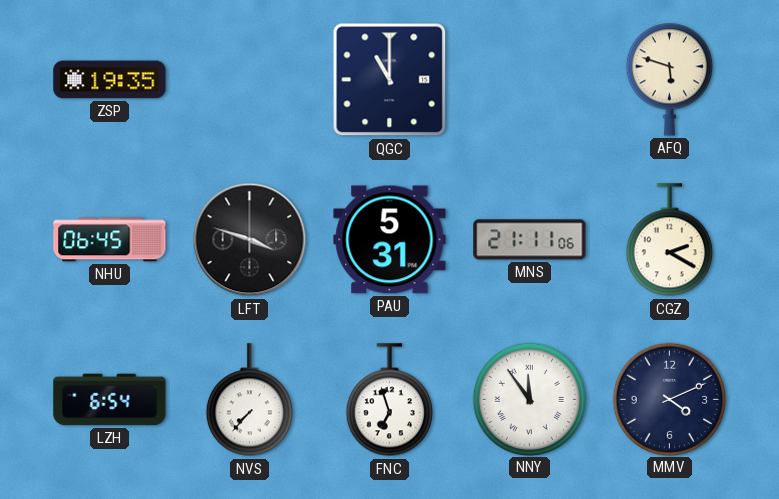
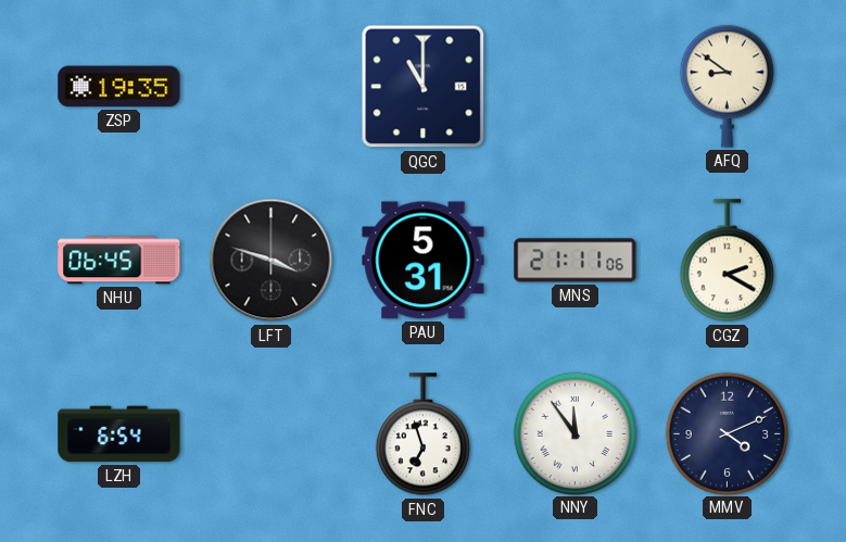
AFQ: 5:48 -> 8:51 (727, 86)
NVS: 7:37 -> none (249, 400)
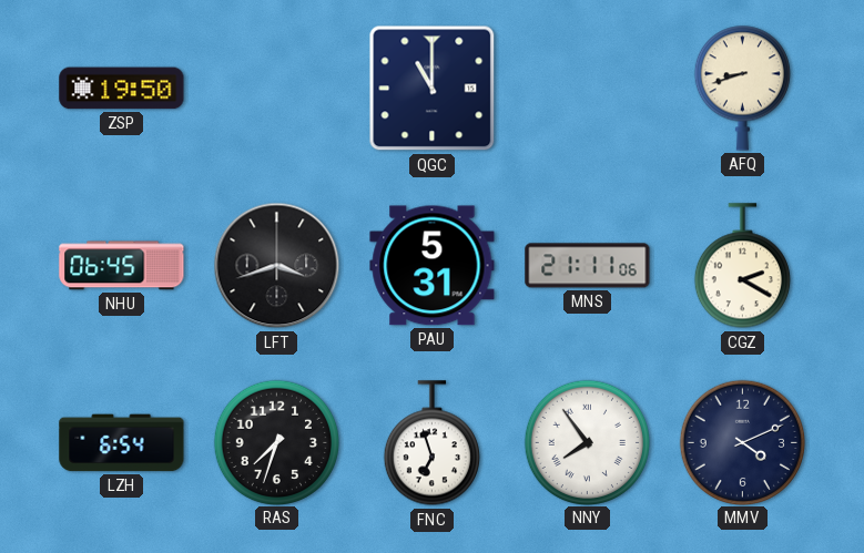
ZSP: 19:35 -> 19:50 (122, 89)
AFQ: 8:51 -> 8:42 (742, 88)
LFT: 3:48 -> 3:42 (277, 266)
RAS: none -> 7:33 (276, 442)
NNY: 11:54 -> 7:54 (587, 442)
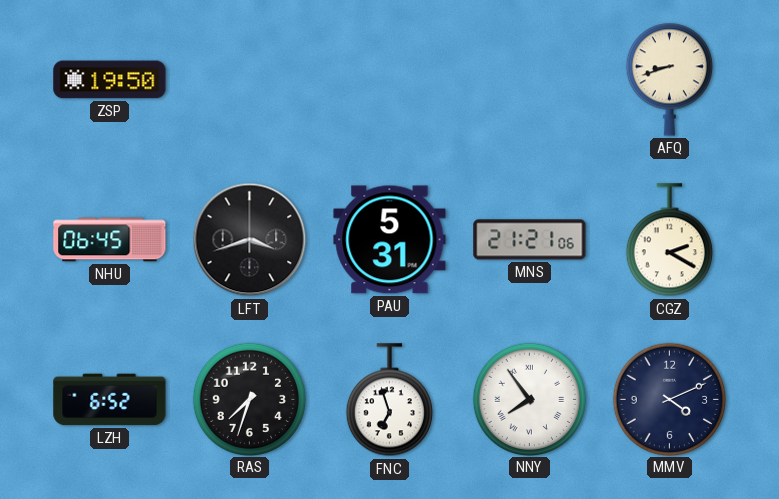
QGC: 11:00 -> none (433, 89)
MNS: 21:11 -> 21:21 (530, 240)
LZH: 6:54 -> 6:52 (110, 400)
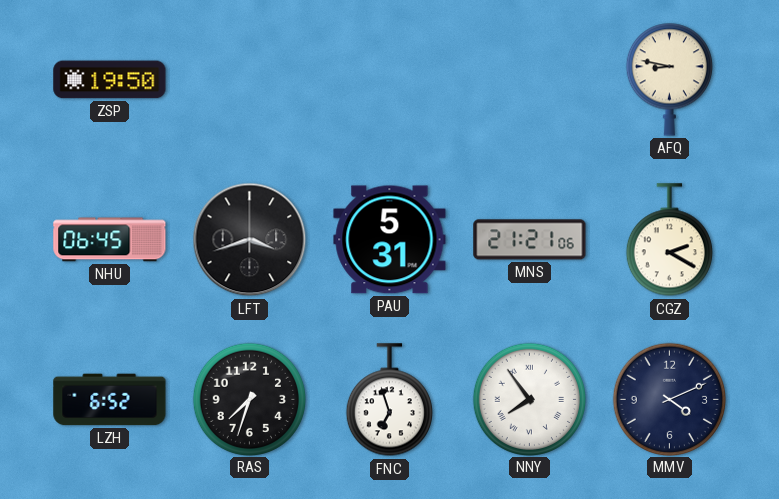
AFQ: 8:42 -> 8:47 (669, 79)
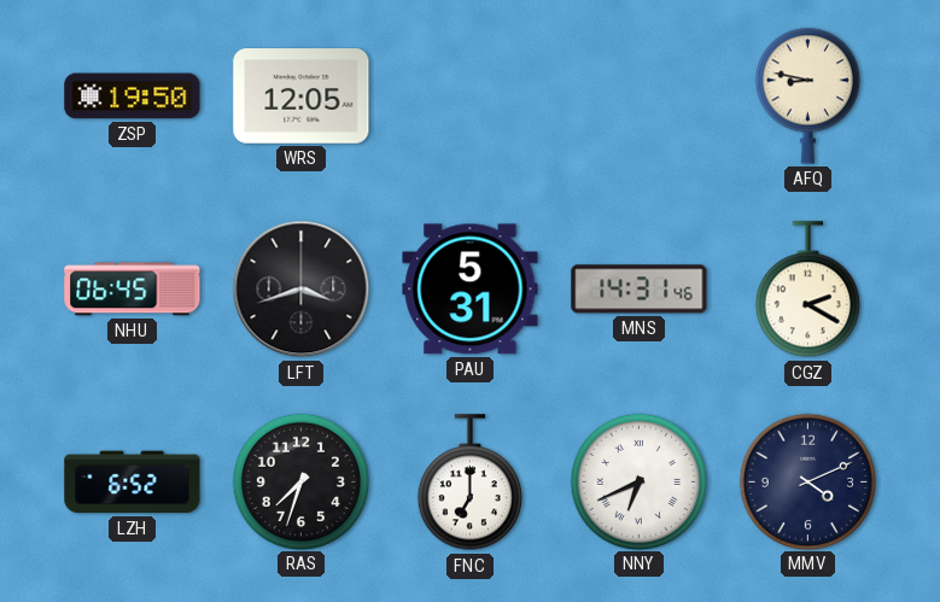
WRS: none -> 12:05 (302, 97)
MNS: 21:21 -> 14:31 (640, 290)
FNC: 6:57 -> 7:00 (469, 483)
NNY: 7:54 -> 6:41 (638, 481)
